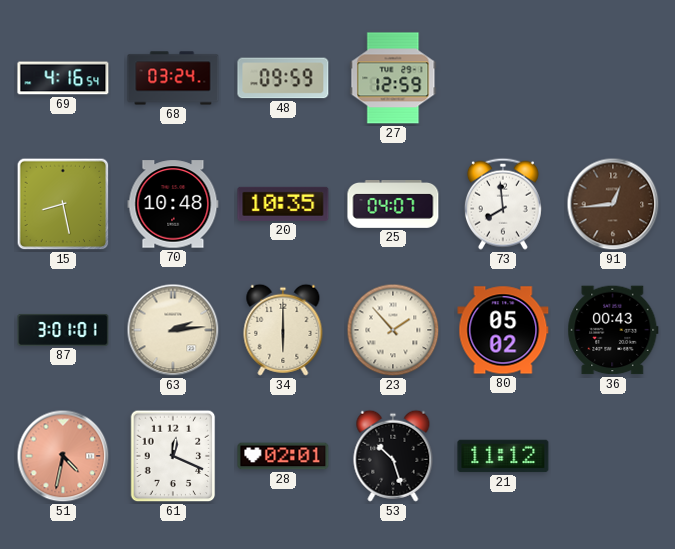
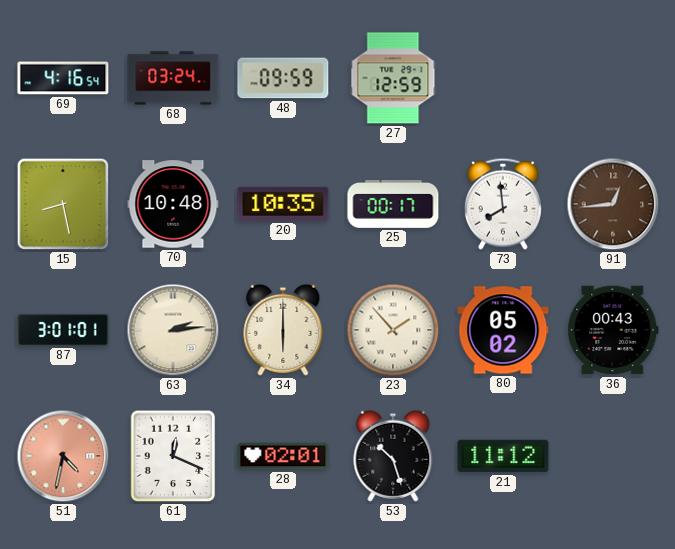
25: 04:07 -> 00:17 (393, 205)
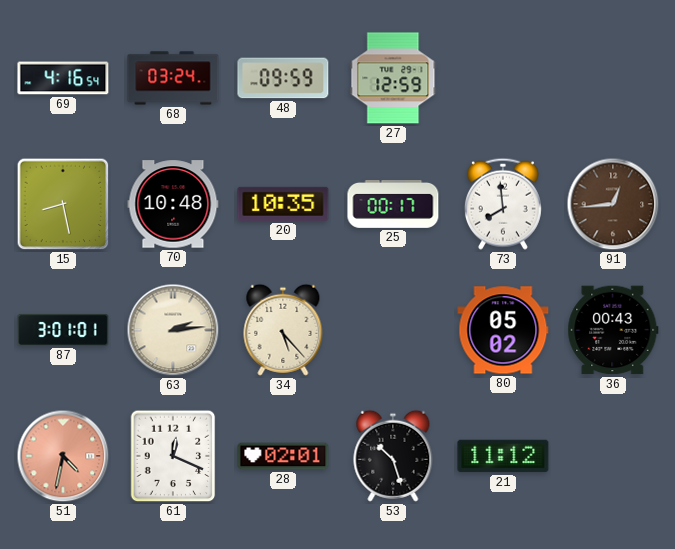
34: 6:00 -> 5:23 (283, 330)
23: 1:53 -> none (393, 330)
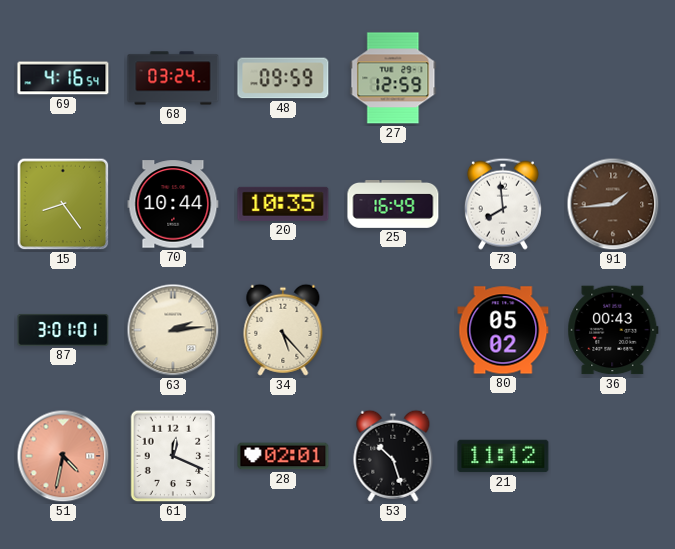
15: 8:28 -> 8:24 (63, 204)
70: 10:48 -> 10:44 (173, 204)
25: 00:17 -> 16:49 (393, 205)
91: 12:44 -> 1:44 (613, 204)
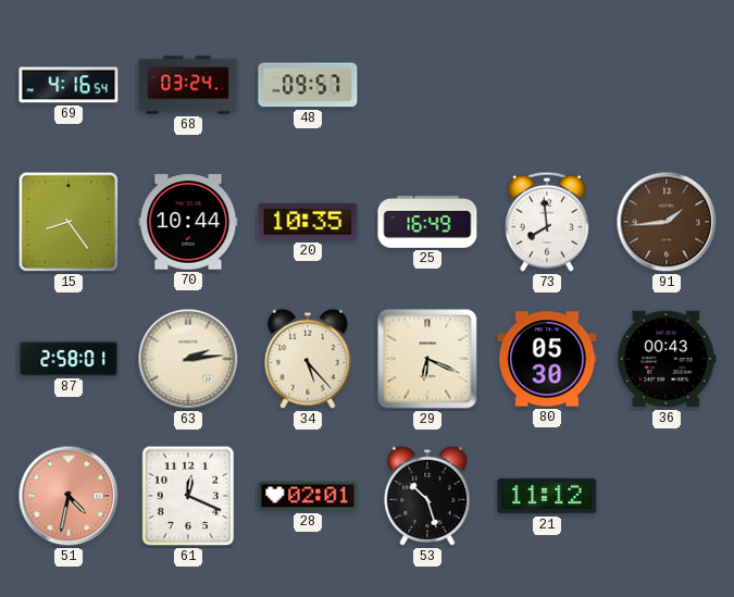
48: 09:59 -> 09:57 (308, 85)
27: 12:59 -> none (393, 78)
87: 3:01 -> 2:58 (69, 359)
29: none -> 6:19 (427, 359)
80: 05:02 -> 05:30 (547, 359)
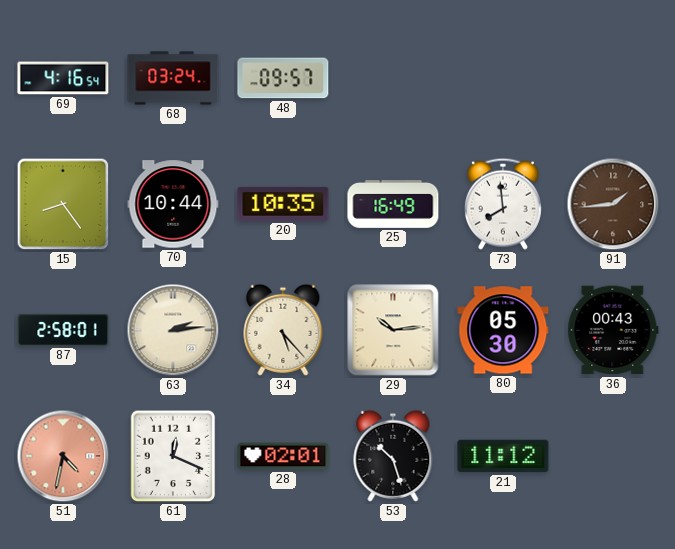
29: 6:19 -> 10:14 (393, 330)
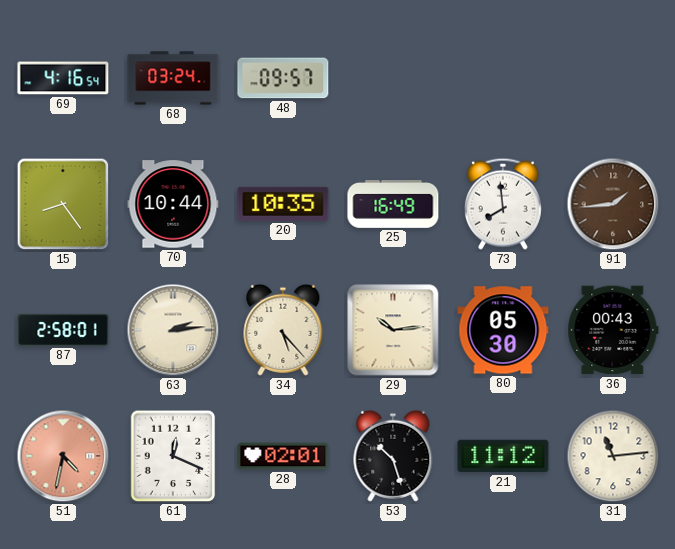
31: none -> 11:14 (613, 456)
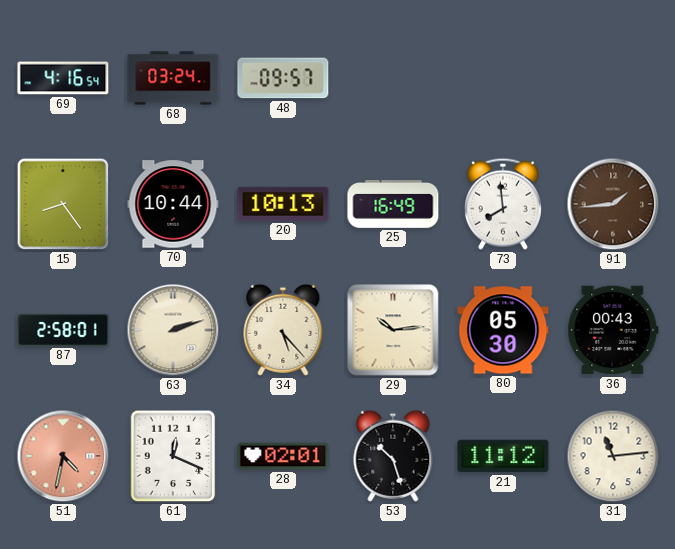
20: 10:35 -> 10:13 (283, 204)
63: 2:14 -> 2:12 (173, 330)
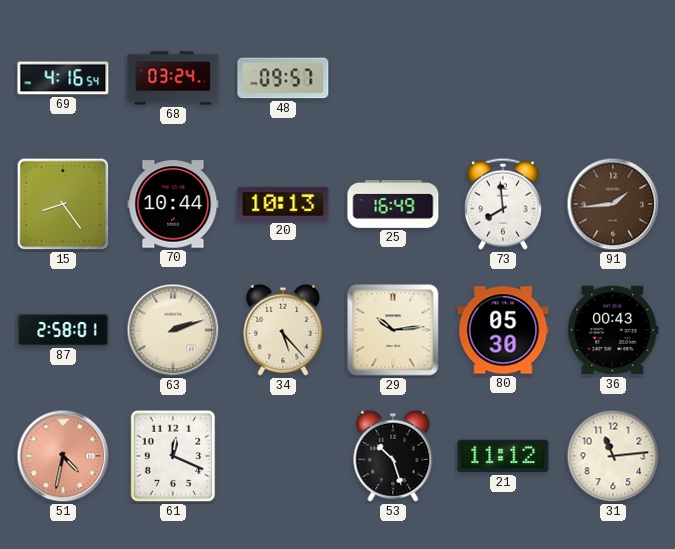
28: 02:01 -> none (283, 456)
